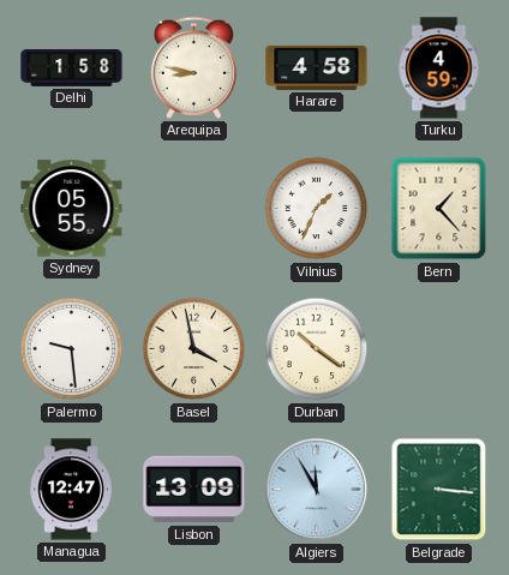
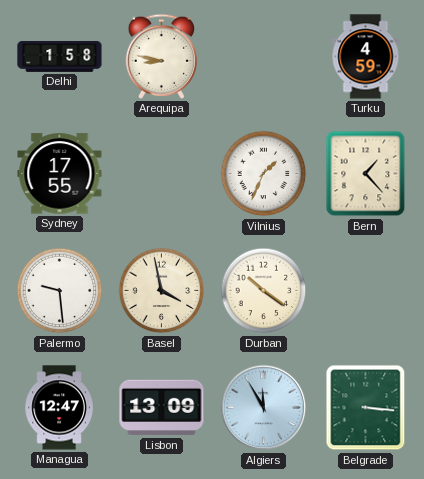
Harare: 4:58 -> none (317, 67)
Sydney: 05:55 -> 17:55 (60, 174)
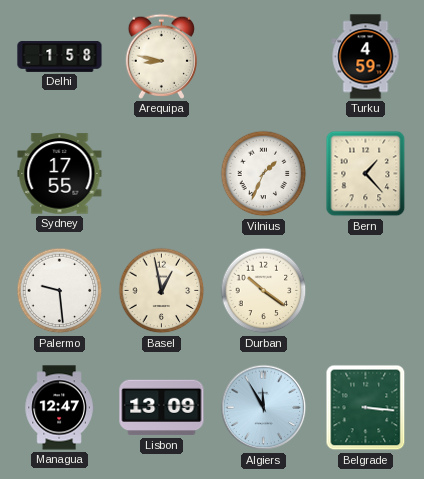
Basel: 3:58 -> 12:58 (162, 291)
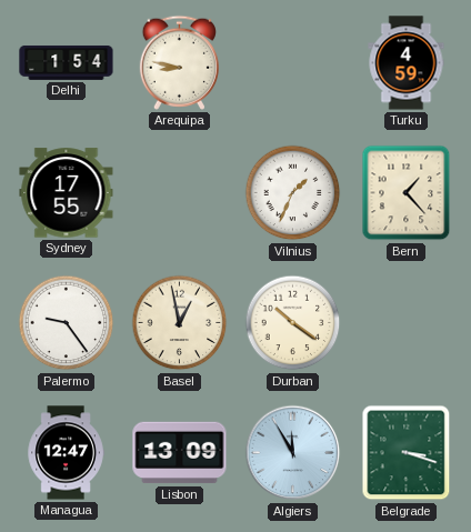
Delhi: 1:58 -> 1:54 (67, 62)
Palermo: 9:29 -> 9:24 (67, 323)
Belgrade: 3:16 -> 3:18 (407, 453)
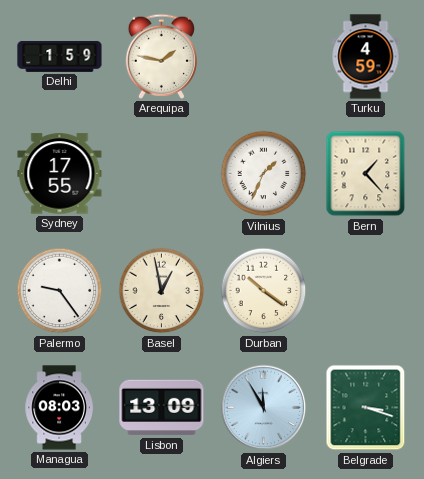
Delhi: 1:54 -> 1:59 (60, 56)
Arequipa: 8:47 -> 1:47 (161, 56)
Managua: 12:47 -> 08:03 (59, 408)
